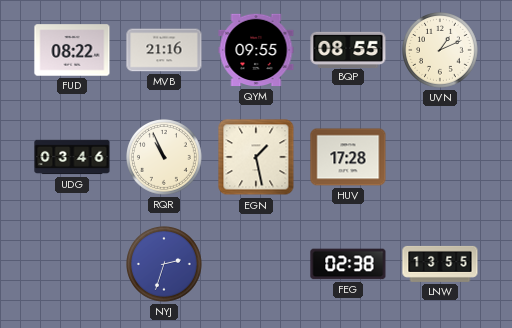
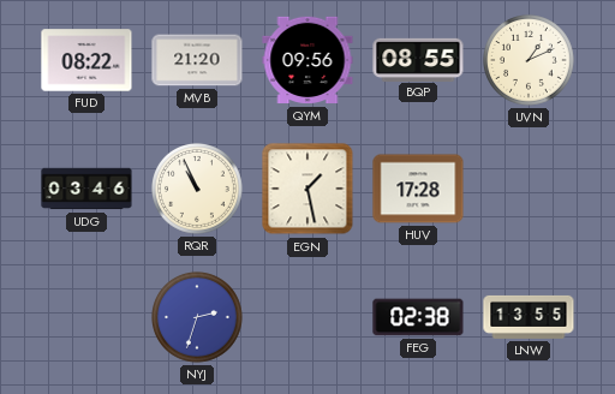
MVB: 21:16 -> 21:20 (197, 60)
QYM: 09:55 -> 09:56 (307, 60)
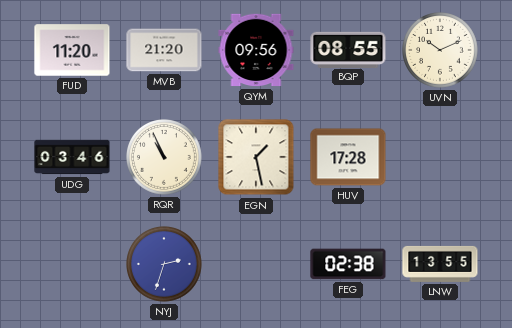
FUD: 08:22 -> 11:20 (72, 50)
UVN: 1:11 -> 10:11 (441, 51)
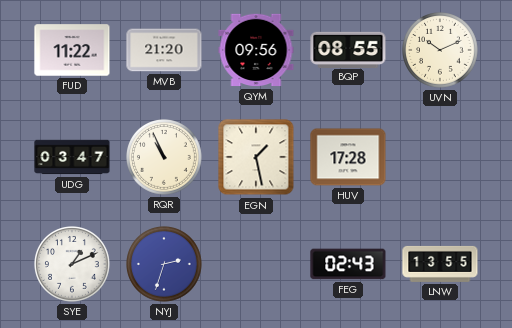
FUD: 11:20 -> 11:22 (72, 50)
UDG: 03:46 -> 03:47 (72, 157)
SYE: none -> 1:11 (73, 265)
FEG: 02:38 -> 02:43 (348, 264)
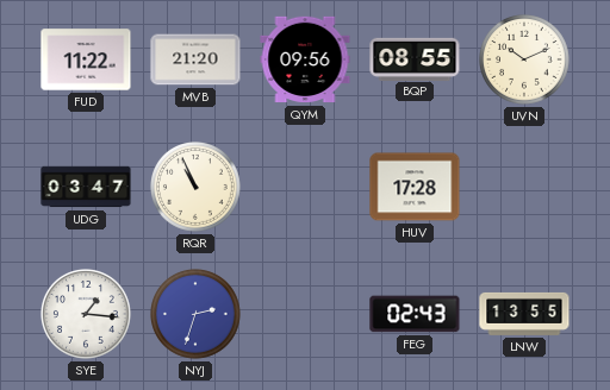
EGN: 1:28 -> none (256, 157)
SYE: 1:11 -> 1:16 (87, 315)
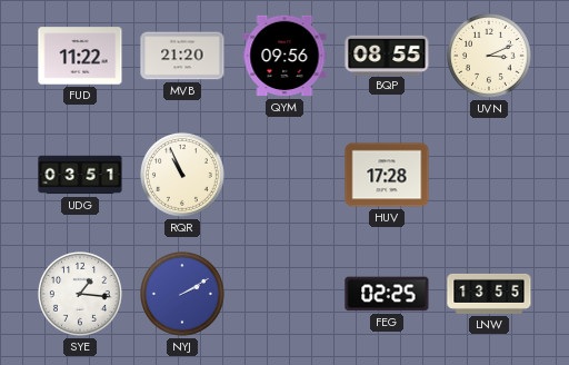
UVN: 10:11 -> 3:11 (490, 57)
UDG: 03:47 -> 03:51 (80, 175)
NYJ: 2:33 -> 2:10 (183, 295)
FEG: 02:43 -> 02:25 (387, 294)
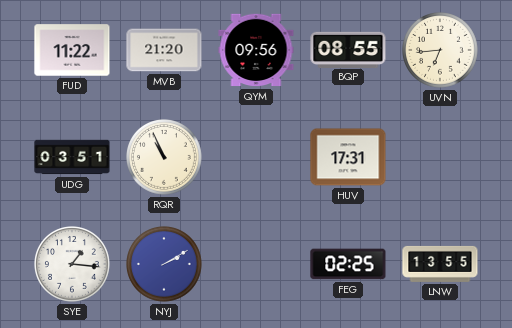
UVN: 3:11 -> 6:44 (441, 51)
HUV: 17:28 -> 17:31 (348, 157)
